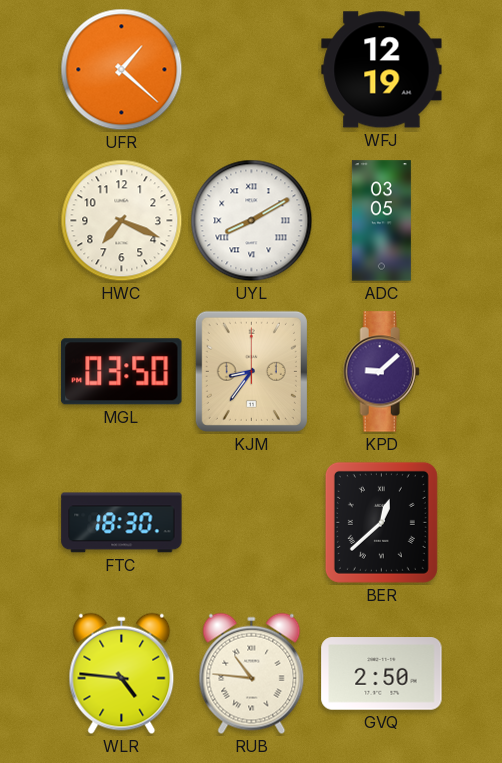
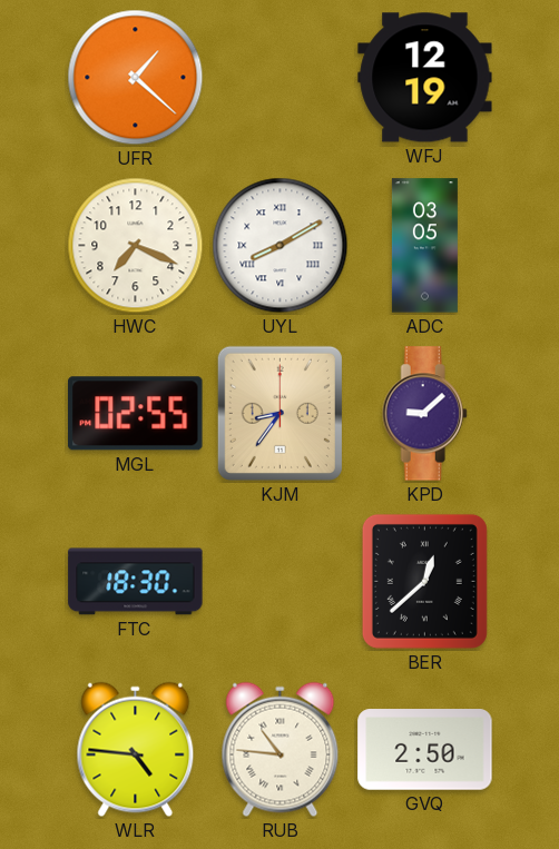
MGL: 03:50 -> 02:55 (136, 414)
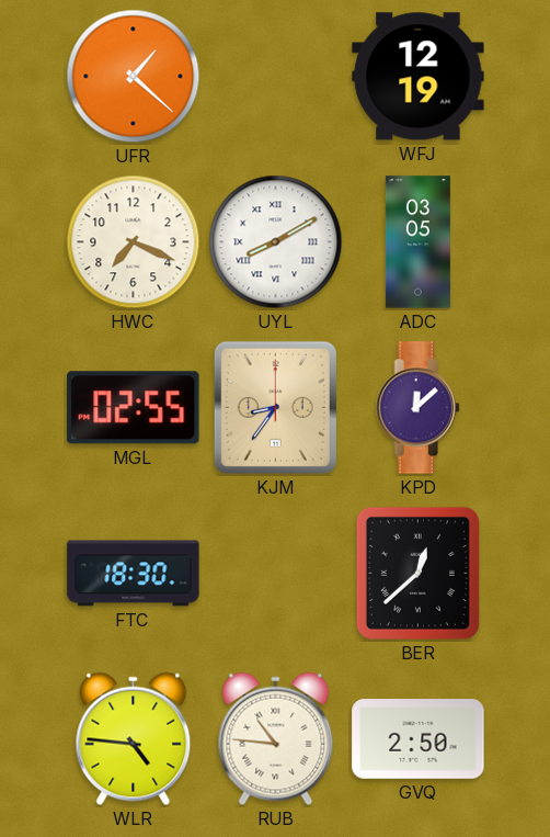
KPD: 9:08 -> 12:08 (417, 408)
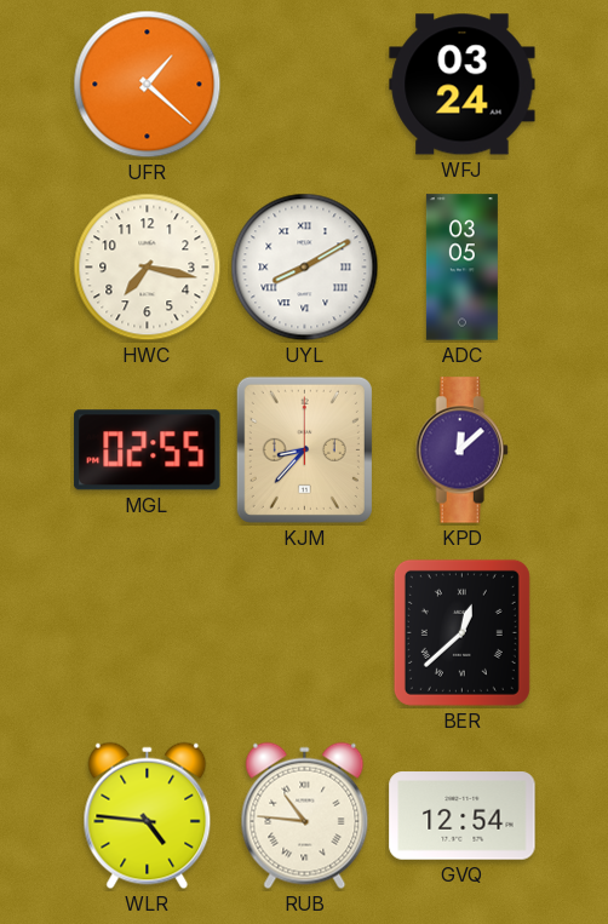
WFJ: 12:19 -> 03:24 (463, 85)
HWC: 7:19 -> 7:17 (148, 268)
KJM: 8:36 -> 8:37 (304, 449)
FTC: 18:30 -> none (134, 574)
GVQ: 2:50 -> 12:54 (463, 816)
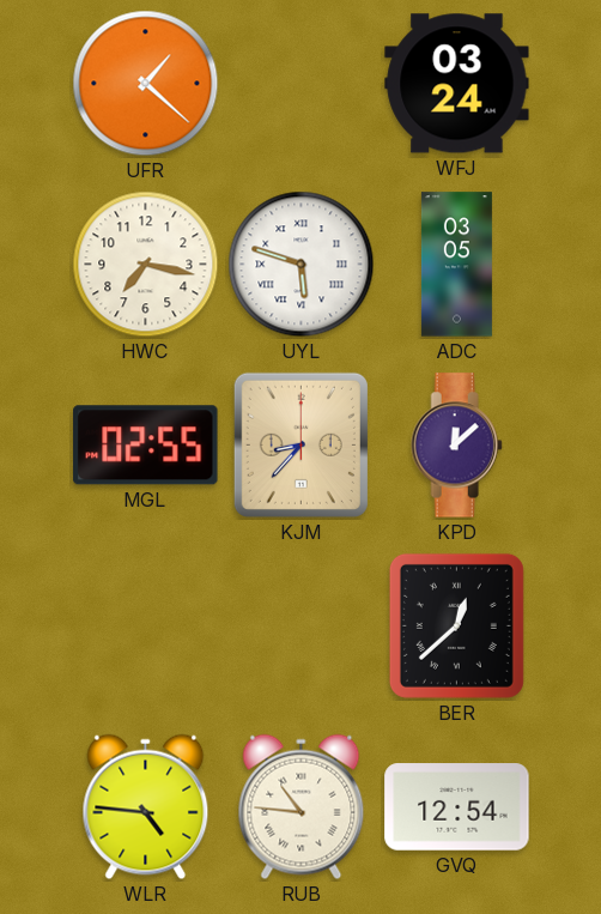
UYL: 8:10 -> 5:48 (302, 265)
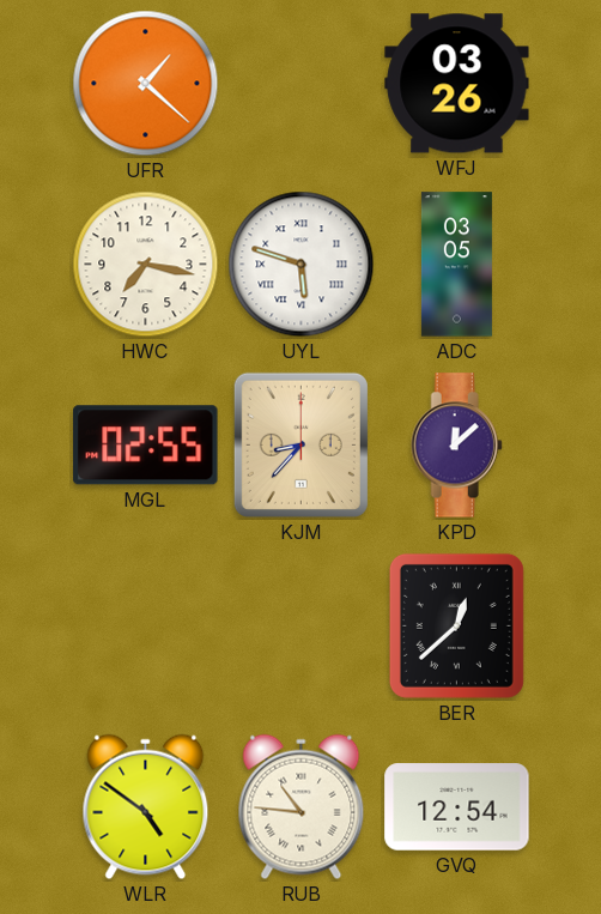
WFJ: 03:24 -> 03:26 (457, 84)
WLR: 4:46 -> 4:51 (146, 807)
